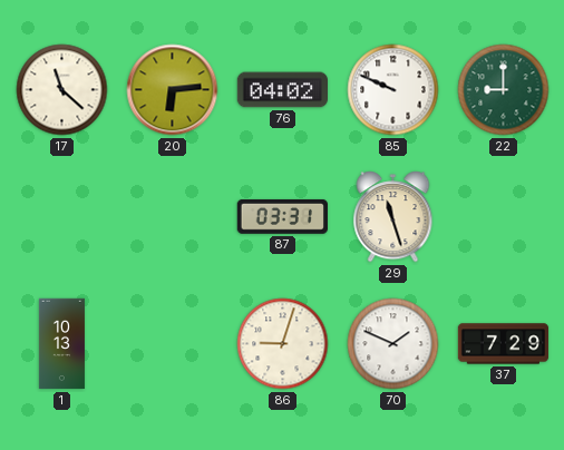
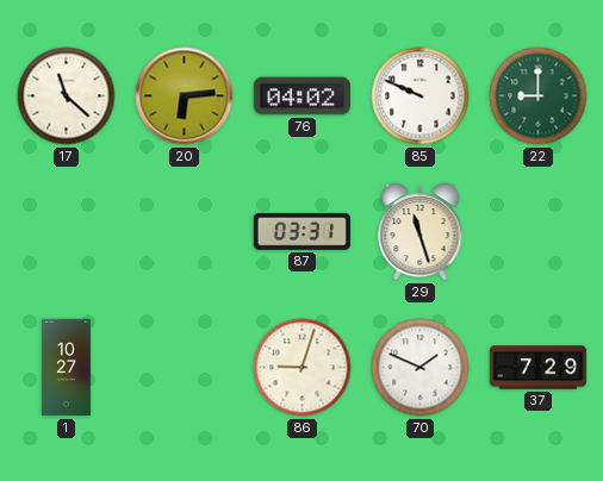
1: 10:13 -> 10:27 (66, 368)
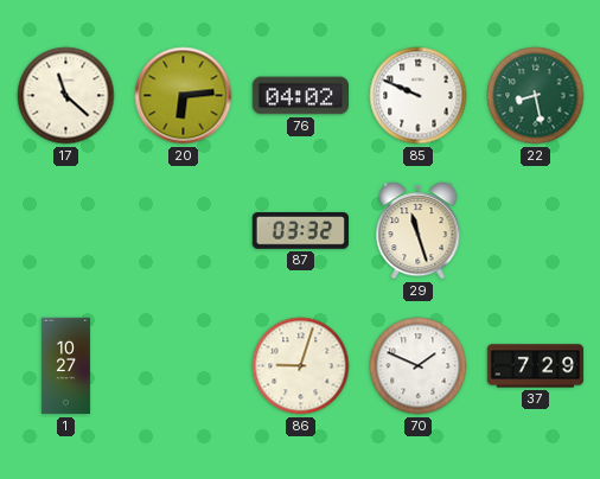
22: 9:00 -> 8:28 (536, 96)
87: 03:31 -> 03:32 (300, 230)
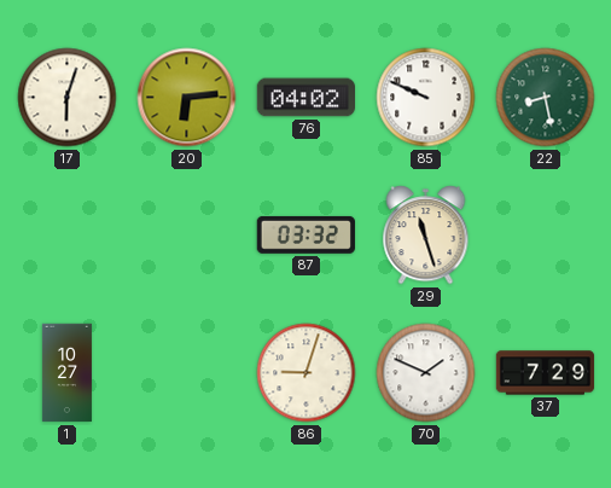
17: 11:22 -> 6:03 (68, 98)
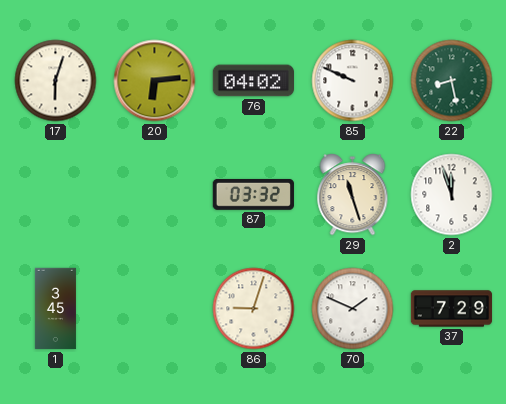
2: none -> 11:57 (452, 195)
1: 10:27 -> 3:45 (55, 309)
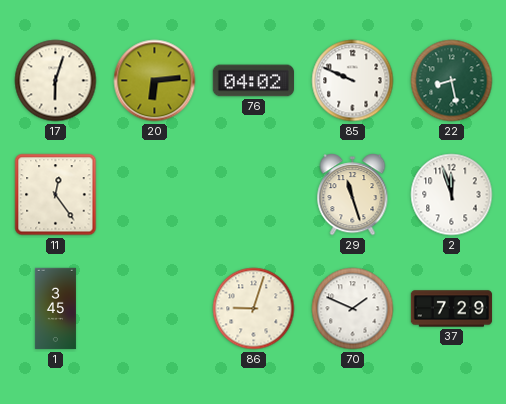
11: none -> 12:24 (56, 195)
87: 03:32 -> none (253, 194)
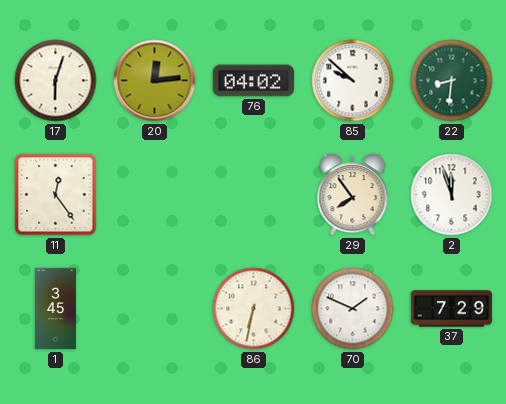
20: 6:14 -> 12:14 (155, 81)
85: 9:49 -> 9:52 (353, 81)
22: 8:28 -> 8:31 (452, 81)
29: 11:27 -> 7:54 (353, 195)
86: 9:03 -> 6:32 (254, 309)
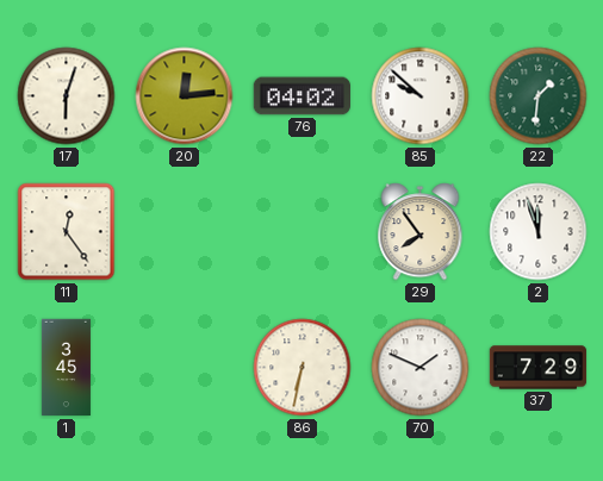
22: 8:31 -> 1:31 (539, 96)
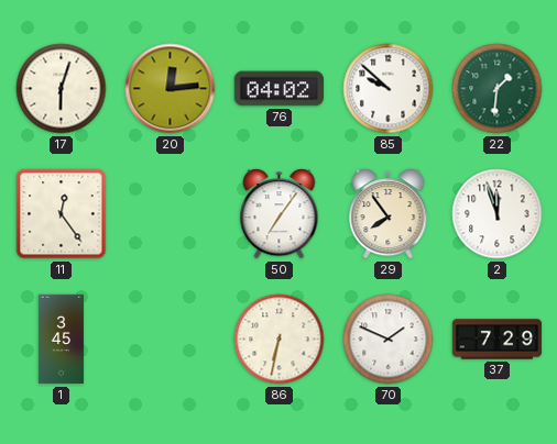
50: none -> 7:06 (280, 214)
